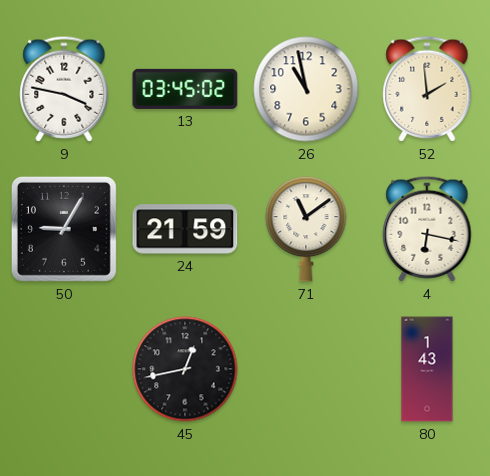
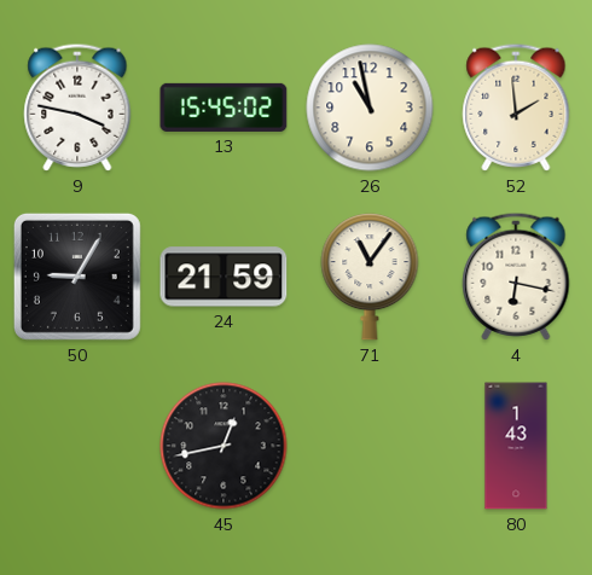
13: 03:45 -> 15:45 (224, 108)
71: 11:09 -> 11:06 (370, 277)
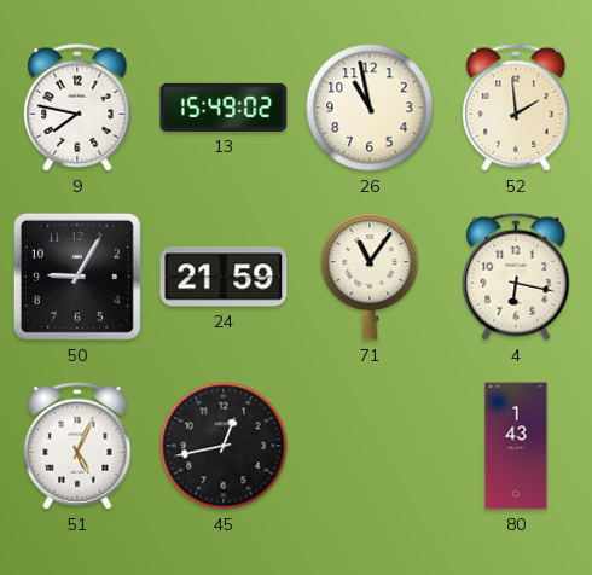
9: 3:47 -> 7:47 (77, 108)
13: 15:45 -> 15:49 (224, 108)
51: none -> 5:04 (77, 446)
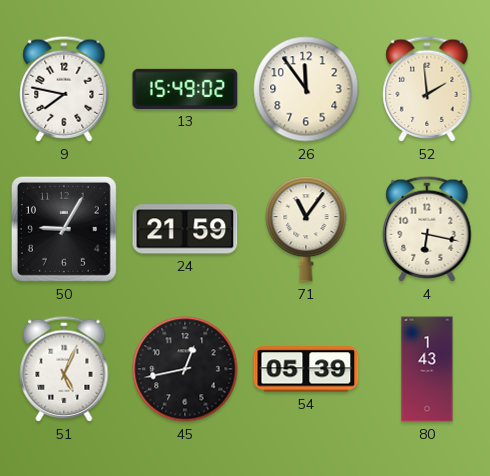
26: 10:58 -> 11:54 (306, 89)
54: none -> 05:39 (306, 369)
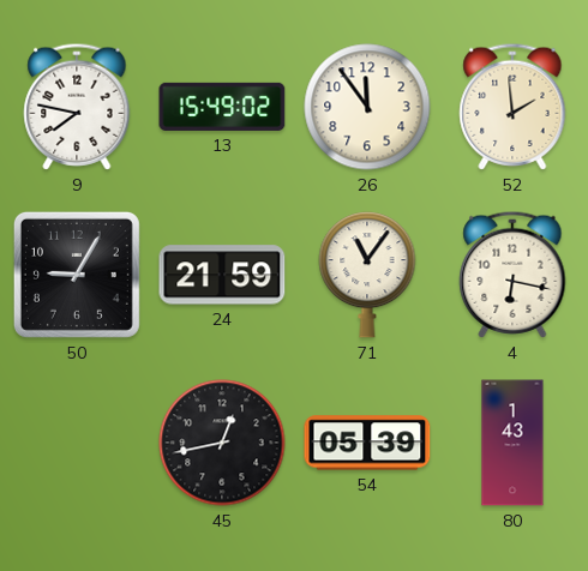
51: 5:04 -> none (64, 369)
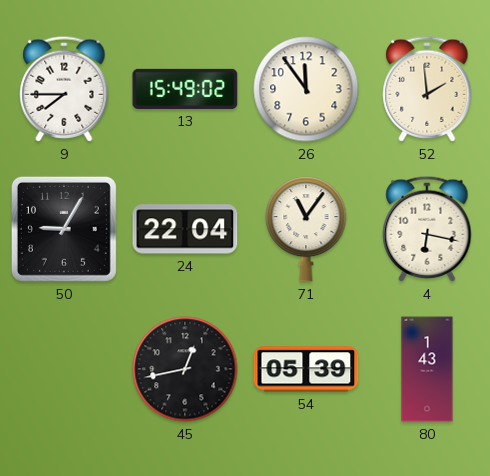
9: 7:47 -> 7:45 (64, 89)
24: 21:59 -> 22:04 (185, 229)
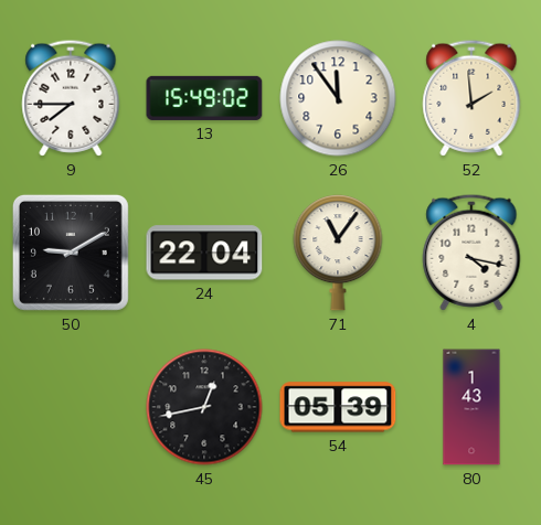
50: 9:05 -> 9:10 (71, 253)
4: 6:17 -> 4:17 (471, 253)
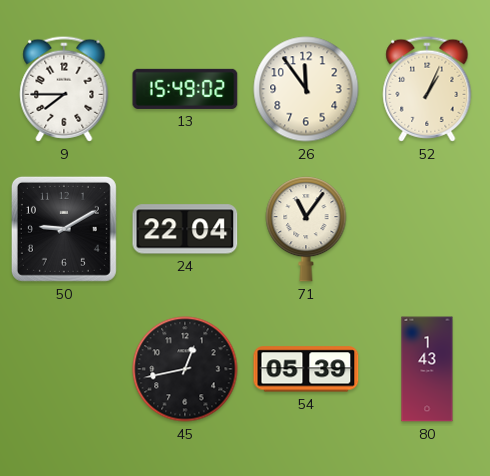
52: 1:59 -> 1:04 (427, 89)
4: 4:17 -> none (471, 253)
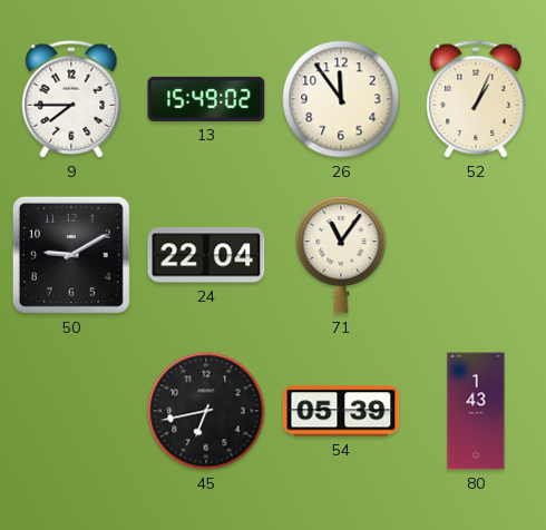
45: 12:43 -> 6:43 (206, 411)
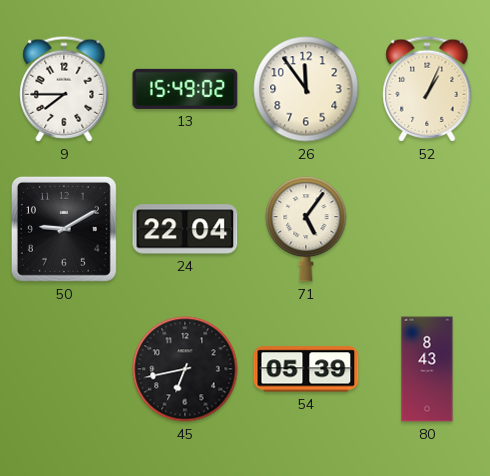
71: 11:06 -> 5:06 (306, 229)
80: 1:43 -> 8:43 (427, 369)
